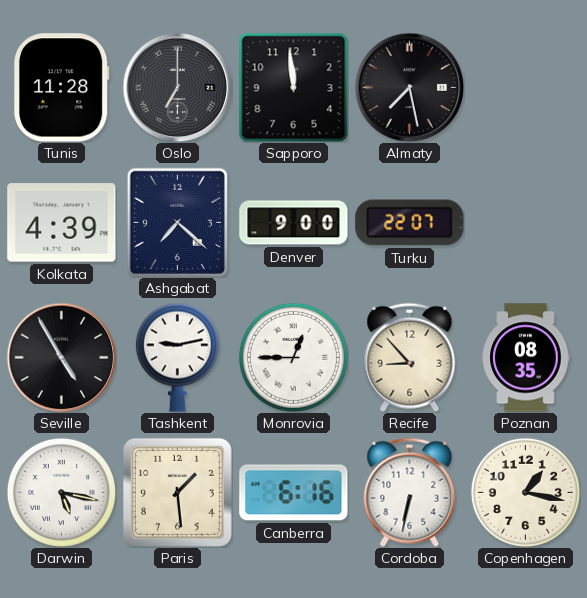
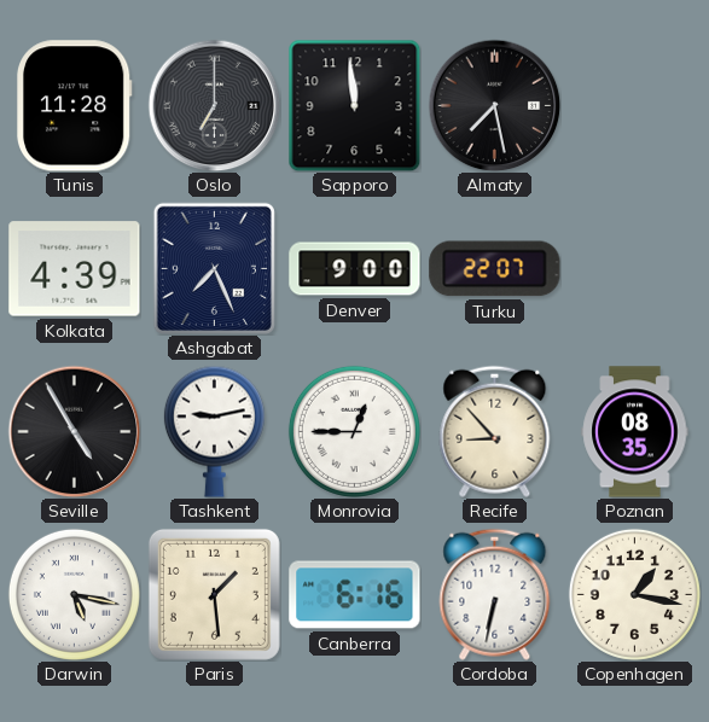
Ashgabat: 7:22 -> 7:26 (214, 268)
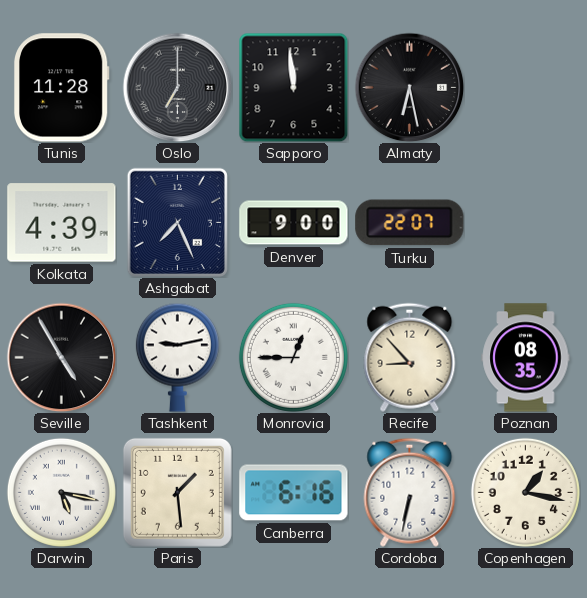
Almaty: 7:28 -> 6:28 (409, 87)
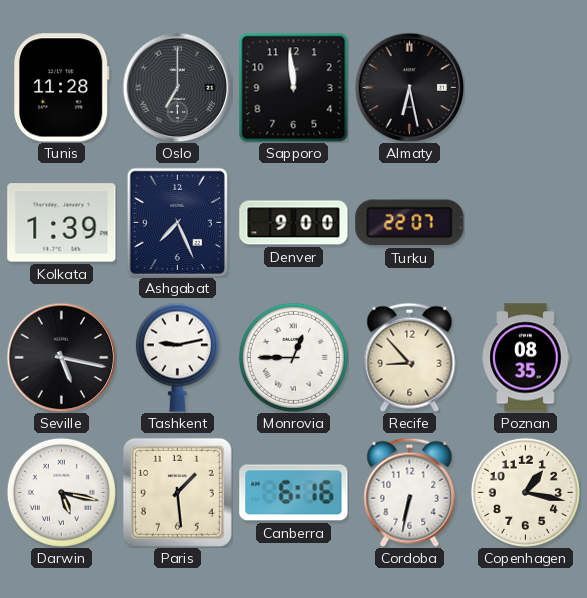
Kolkata: 4:39 -> 1:39 (62, 223)
Seville: 4:55 -> 5:17 (61, 357)
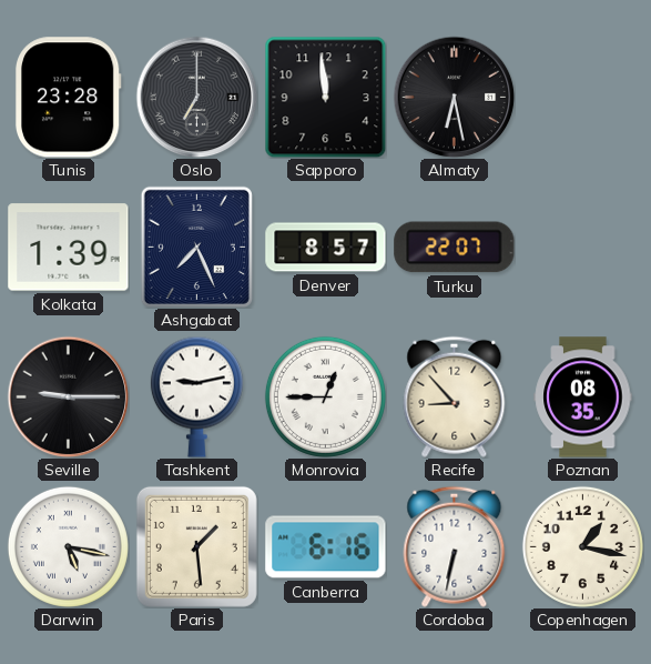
Tunis: 11:28 -> 23:28 (68, 98)
Denver: 9:00 -> 8:57 (326, 248)
Seville: 5:17 -> 9:15 (68, 396)
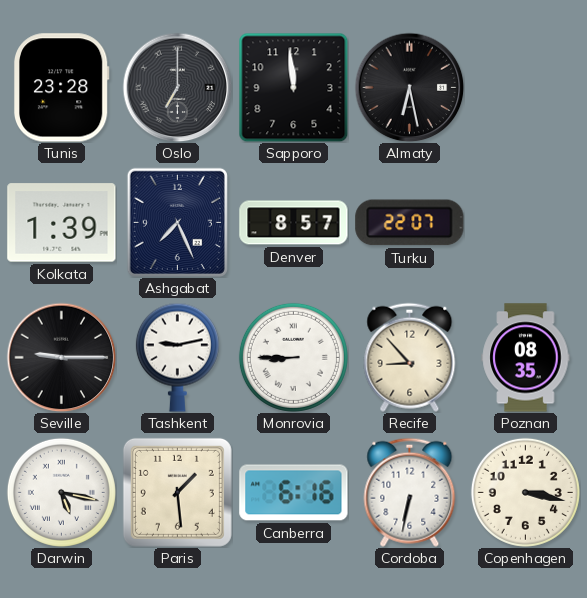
Monrovia: 12:45 -> 8:45 (293, 357)
Copenhagen: 1:17 -> 3:17 (525, 492)
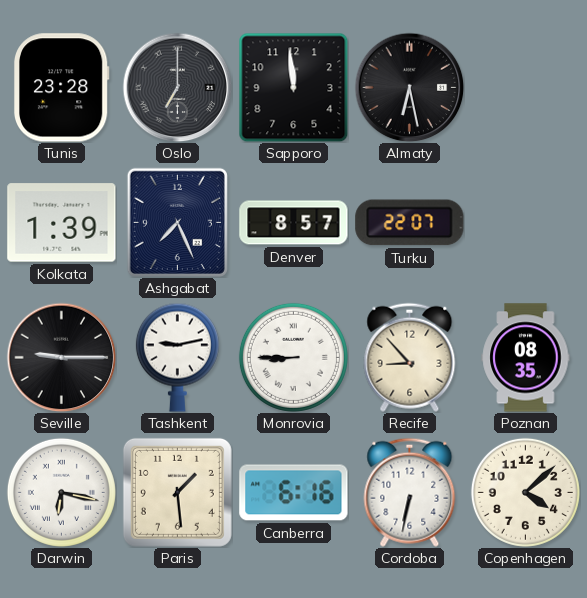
Darwin: 5:17 -> 6:17 (61, 492)
Copenhagen: 3:17 -> 4:08 (525, 492)
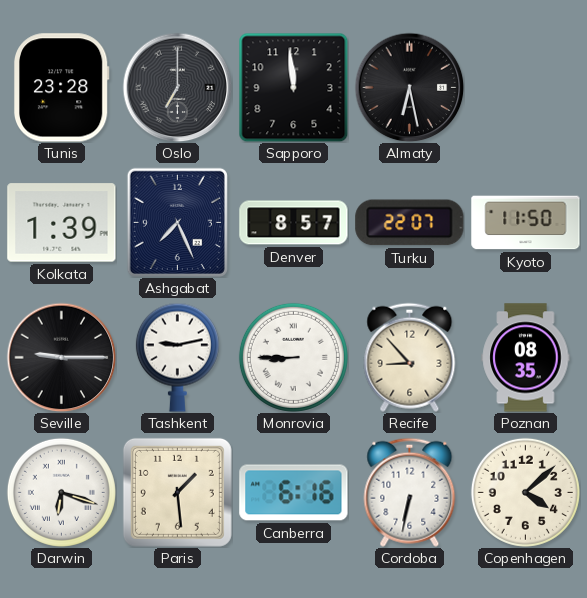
Kyoto: none -> 11:50 (526, 223)
Darwin: 6:17 -> 6:18 (61, 492)
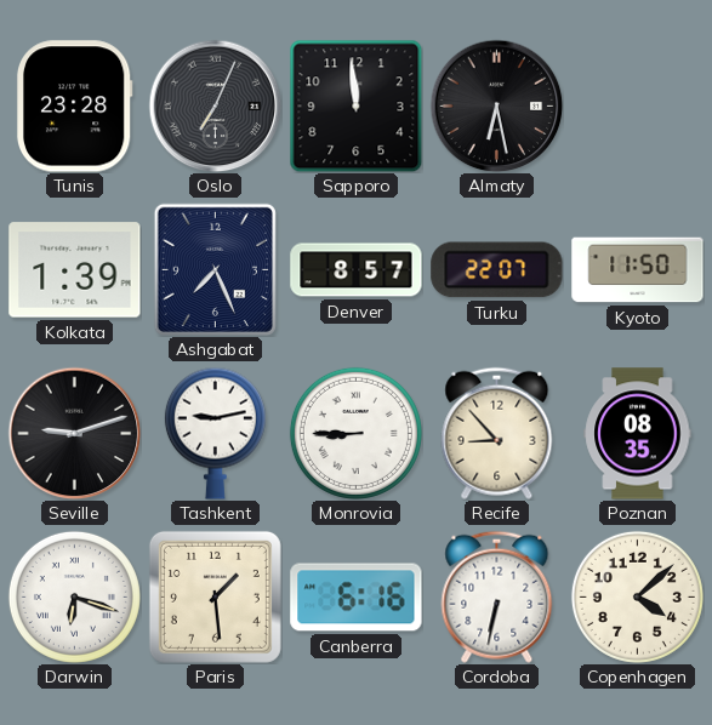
Oslo: 7:00 -> 7:04 (215, 105)
Seville: 9:15 -> 9:12 (74, 433)
